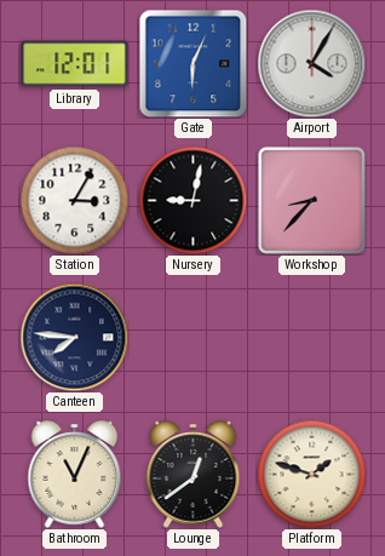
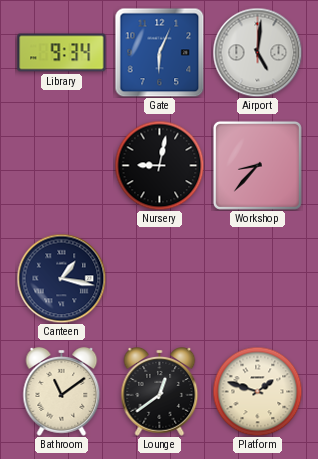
Library: 12:01 -> 9:34 (62, 53)
Airport: 4:05 -> 5:01 (257, 52)
Station: 3:05 -> none (74, 200)
Canteen: 7:46 -> 1:17 (61, 278)
Bathroom: 11:04 -> 11:09 (62, 392)
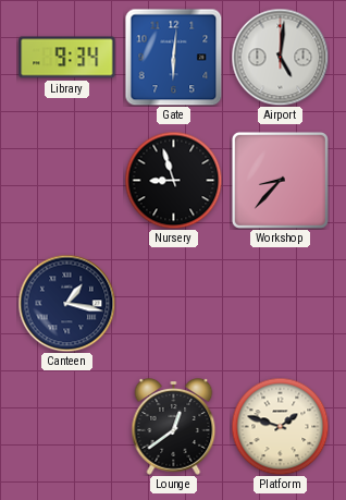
Gate: 6:04 -> 6:01 (173, 57)
Nursery: 9:02 -> 8:57 (173, 180)
Bathroom: 11:09 -> none (62, 392)
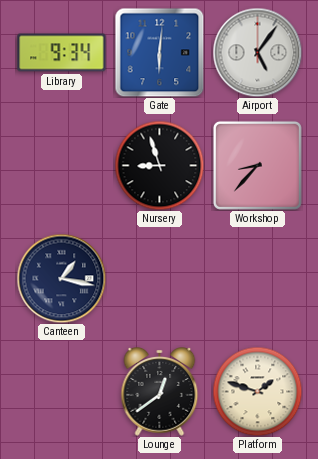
Airport: 5:01 -> 5:06 (257, 52)
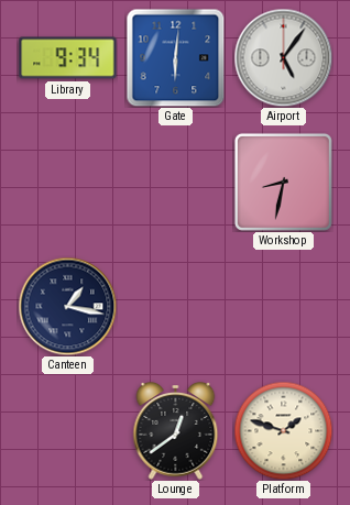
Nursery: 8:57 -> none (159, 165)
Workshop: 8:37 -> 8:32 (283, 182)
